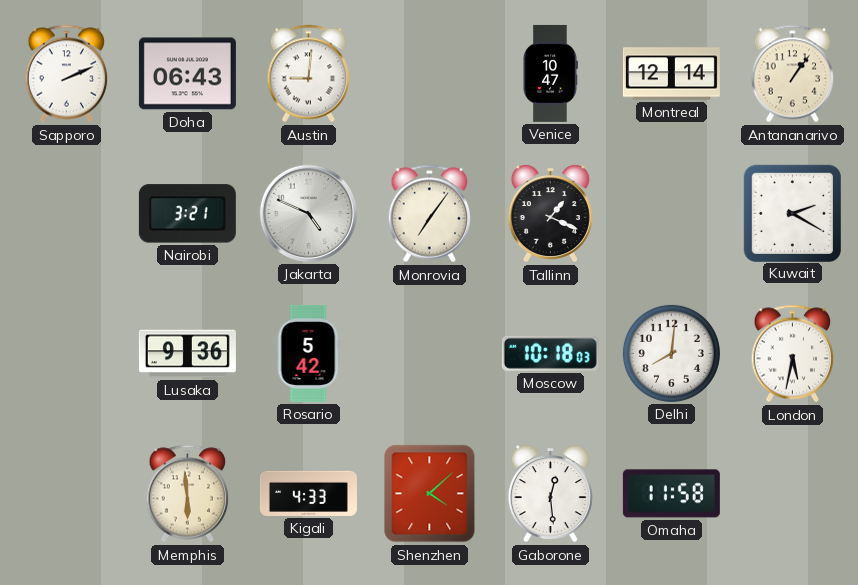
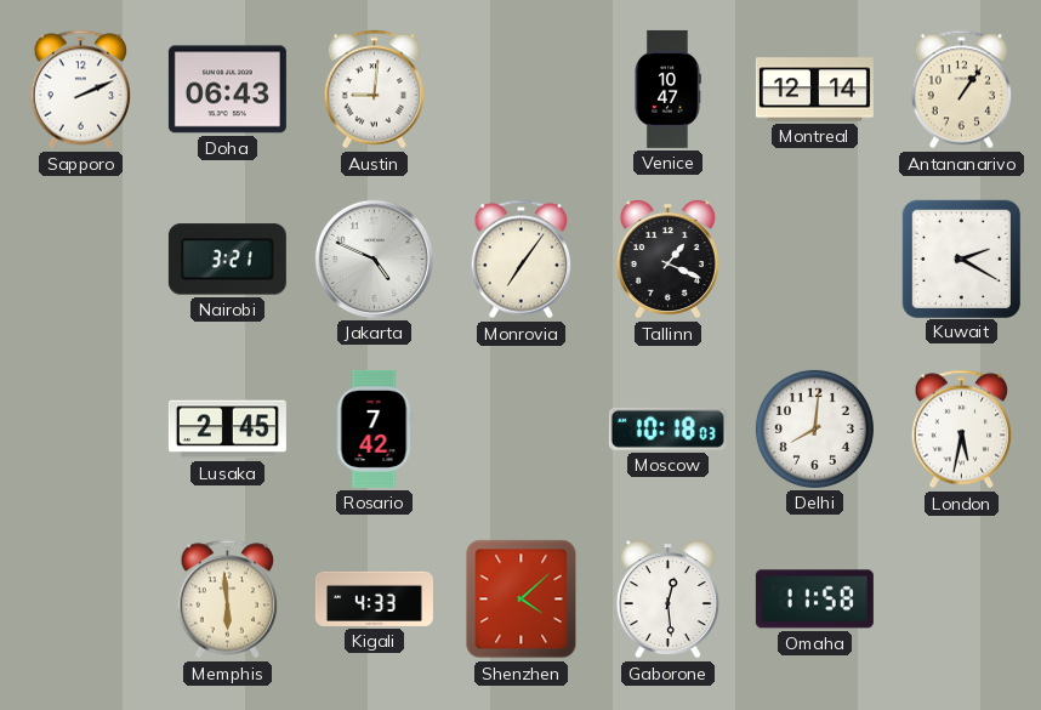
Lusaka: 9:36 -> 2:45 (227, 430)
Rosario: 5:42 -> 7:42 (374, 428)
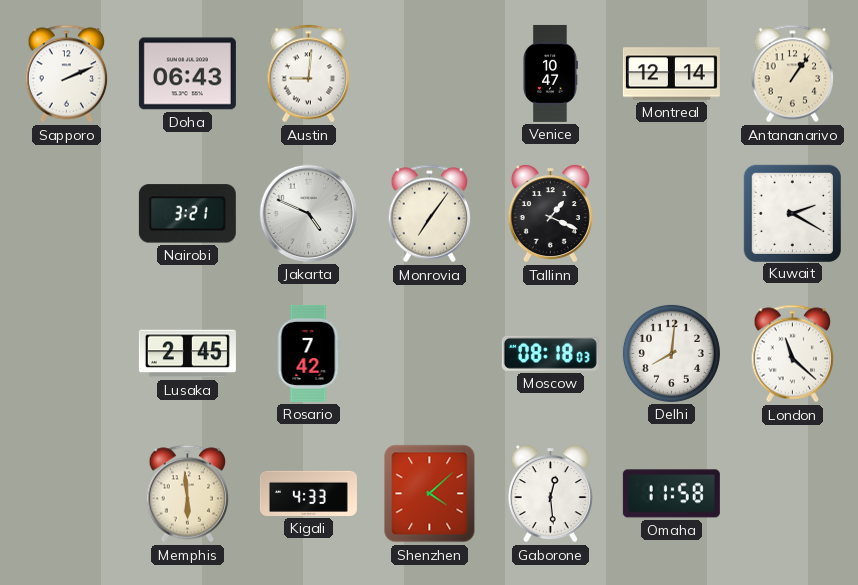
Moscow: 10:18 -> 08:18 (550, 353)
London: 5:32 -> 11:22 (793, 354)
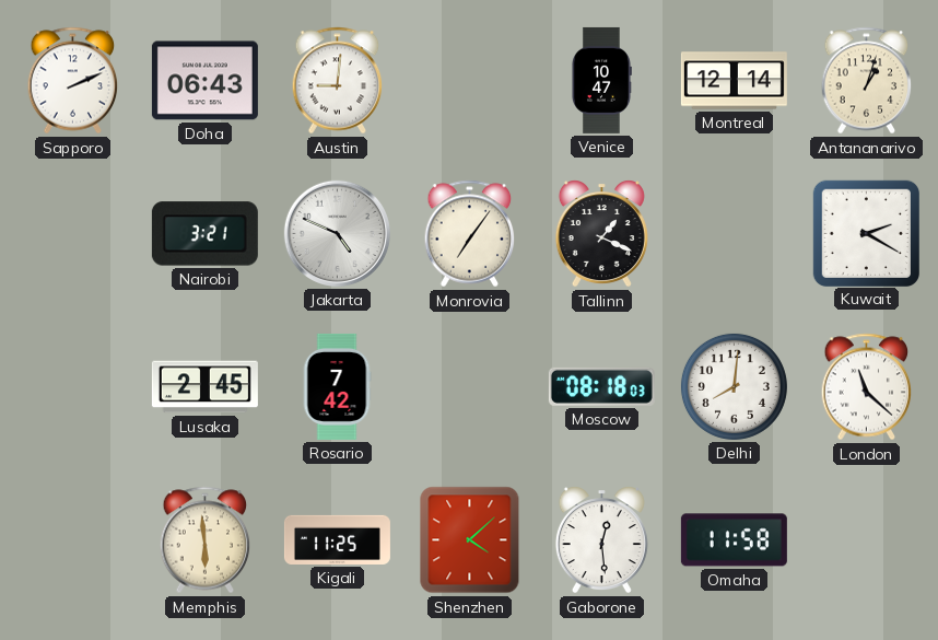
Antananarivo: 1:06 -> 1:03 (867, 81)
Kigali: 4:33 -> 11:25 (337, 539)
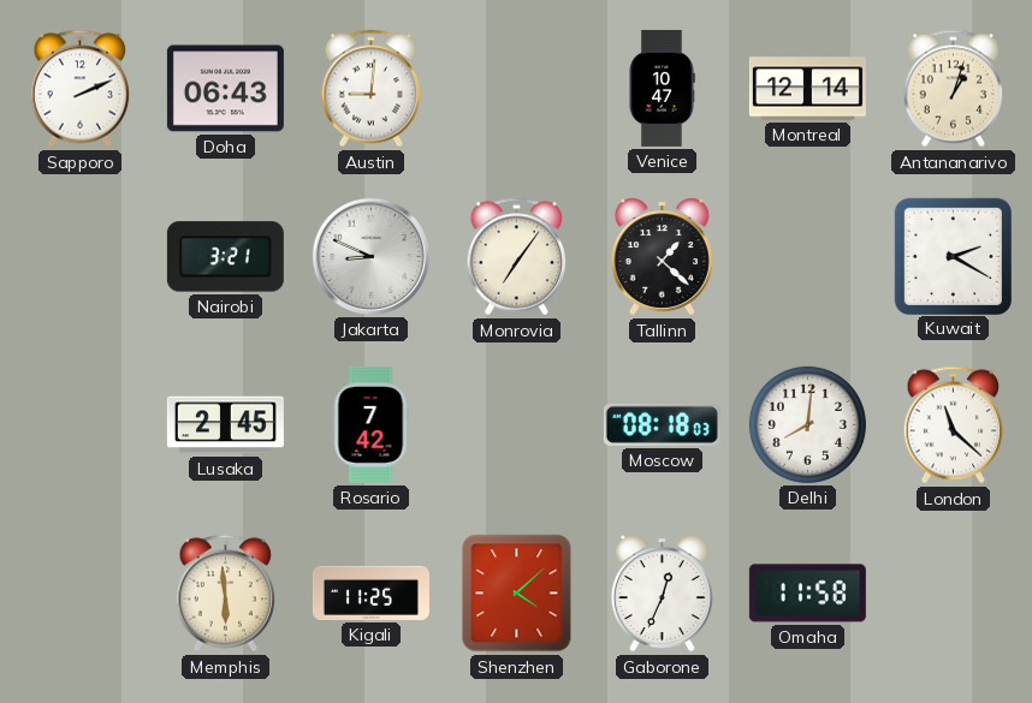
Jakarta: 4:49 -> 8:49 (370, 256)
Tallinn: 1:19 -> 1:22 (662, 257)
Gaborone: 12:29 -> 12:34 (662, 594)
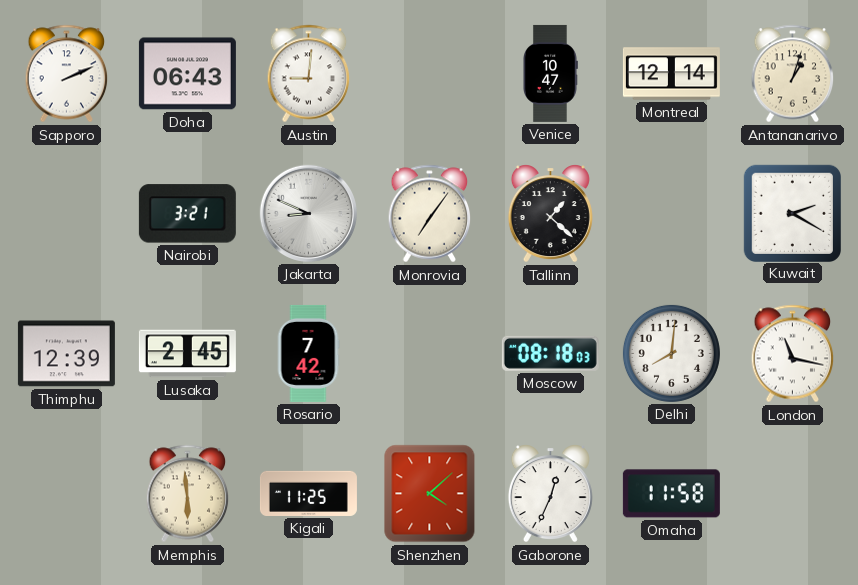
Thimphu: none -> 12:39 (66, 354)
London: 11:22 -> 11:17 (793, 354)
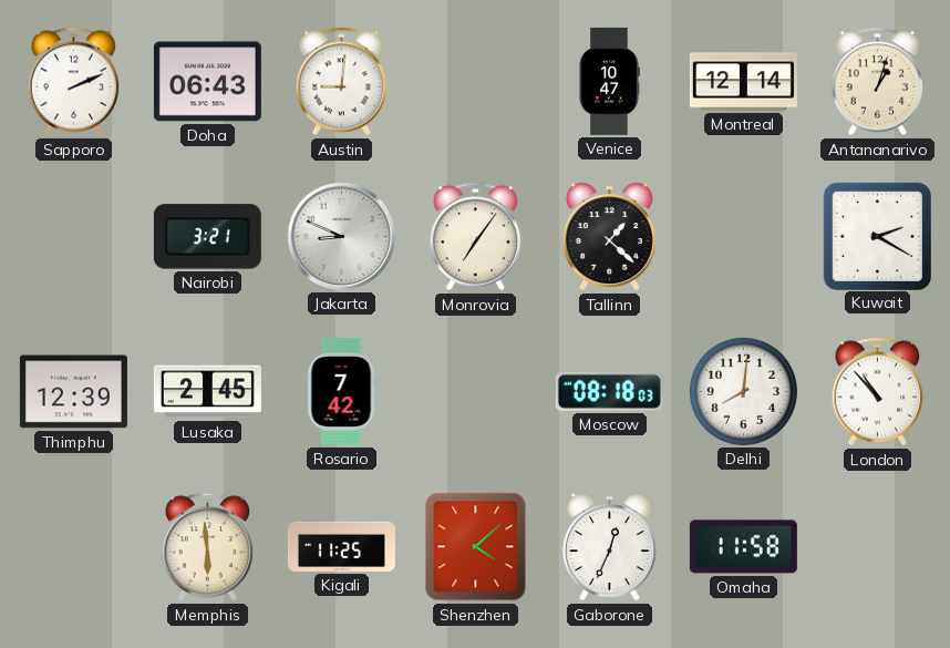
London: 11:17 -> 10:53 (878, 392)
